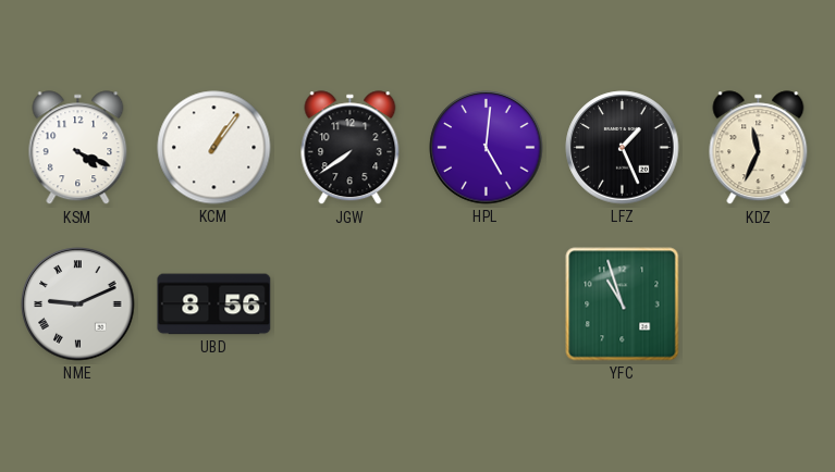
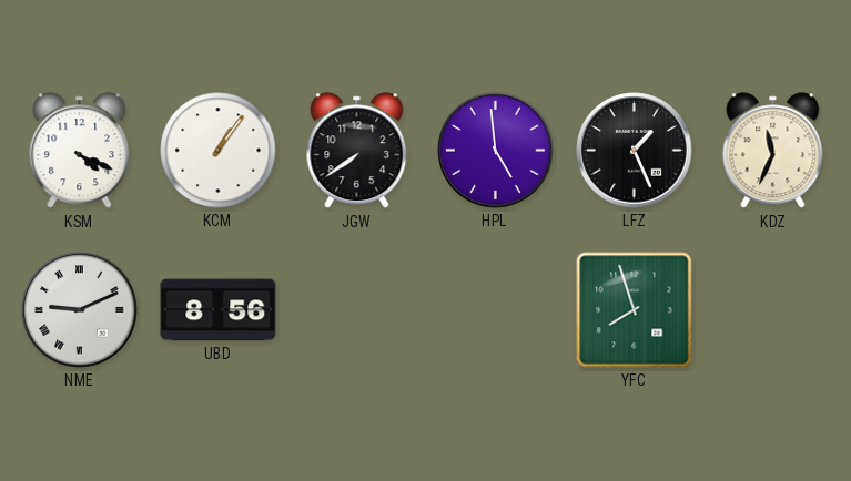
HPL: 5:01 -> 4:59 (496, 151)
YFC: 10:57 -> 7:57 (635, 310)
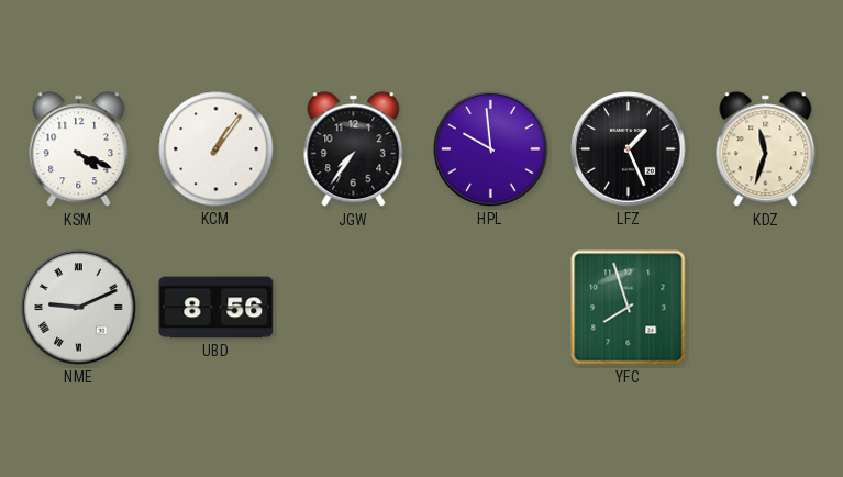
JGW: 7:39 -> 7:36 (354, 149)
HPL: 4:59 -> 9:59 (491, 149)
KDZ: 11:34 -> 11:33 (766, 149)
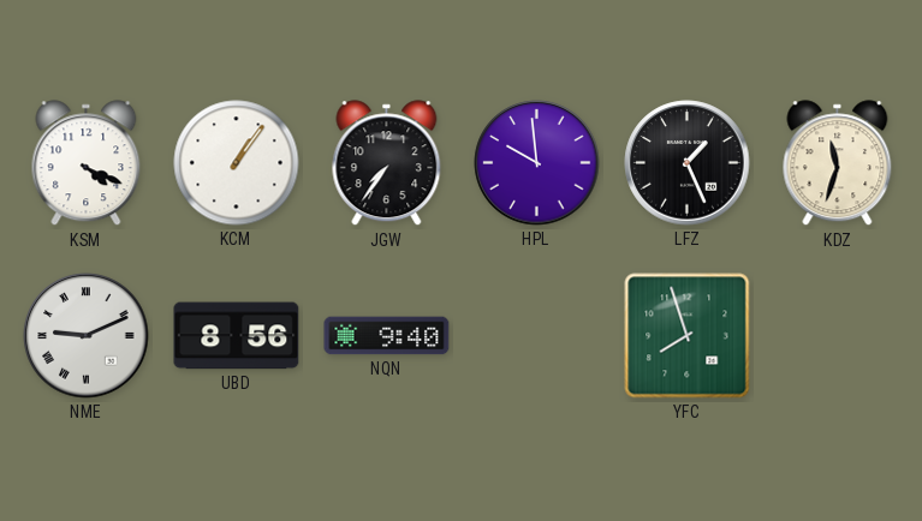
NQN: none -> 9:40 (387, 336)
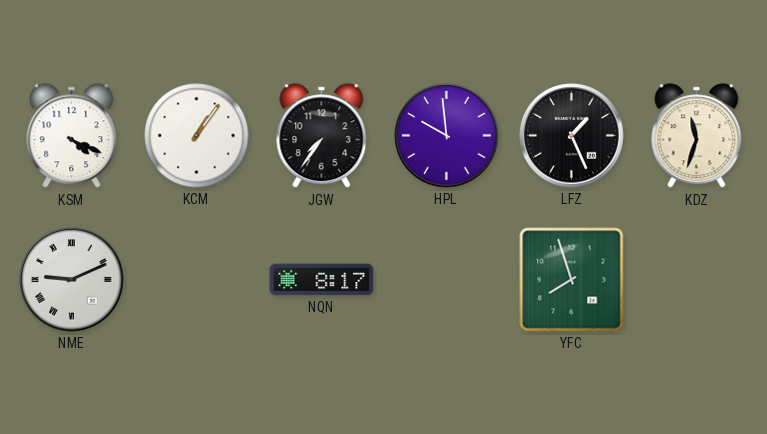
UBD: 8:56 -> none (237, 336)
NQN: 9:40 -> 8:17 (322, 280)
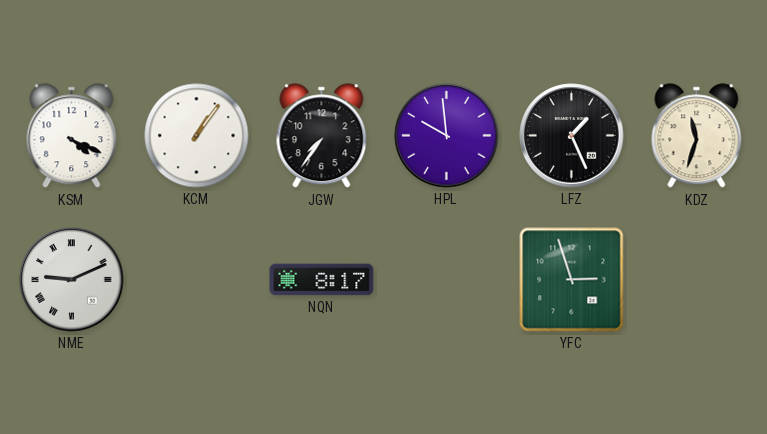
YFC: 7:57 -> 2:57 (572, 280)
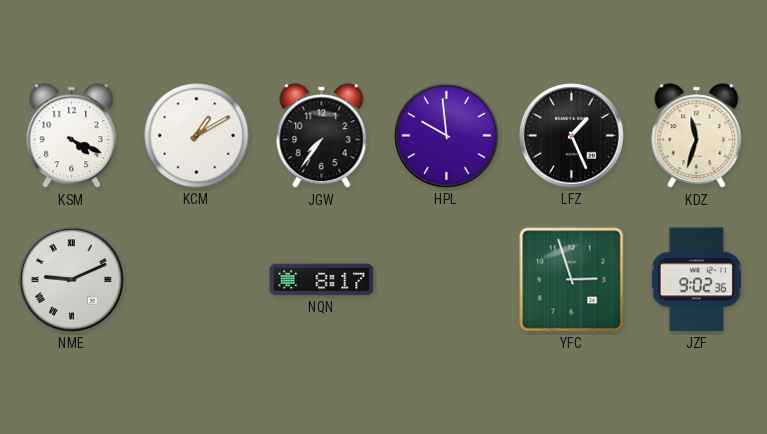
KCM: 1:06 -> 1:10 (197, 136)
JZF: none -> 9:02 (696, 280)
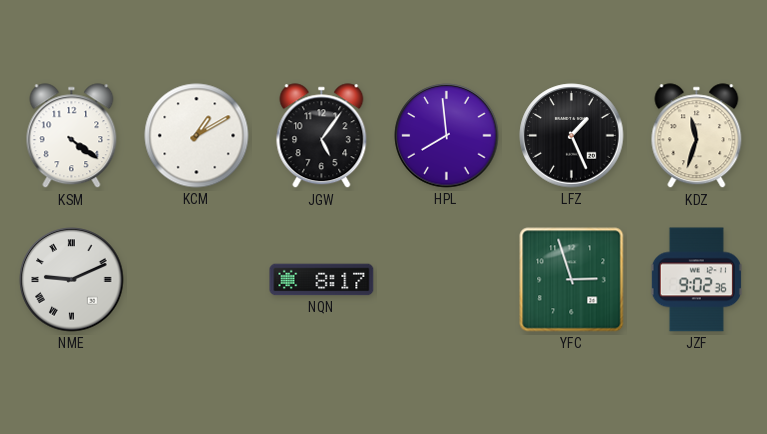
KSM: 4:19 -> 4:21 (72, 136)
JGW: 7:36 -> 5:06 (322, 136)
HPL: 9:59 -> 7:59 (447, 136)
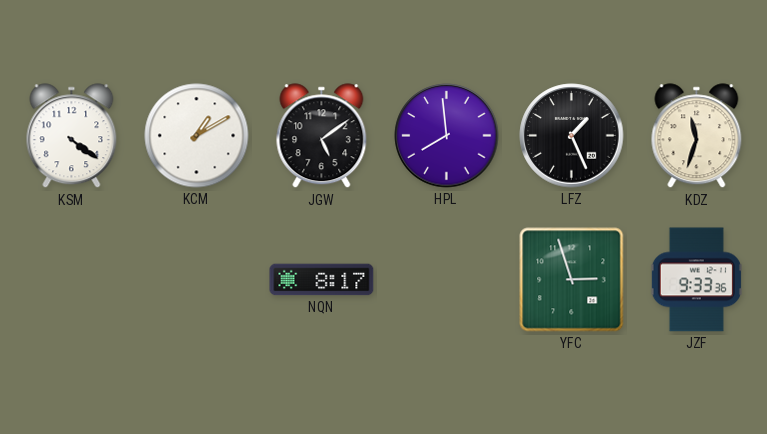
JGW: 5:06 -> 5:09 (322, 136)
NME: 9:11 -> none (72, 280)
JZF: 9:02 -> 9:33 (696, 280)
